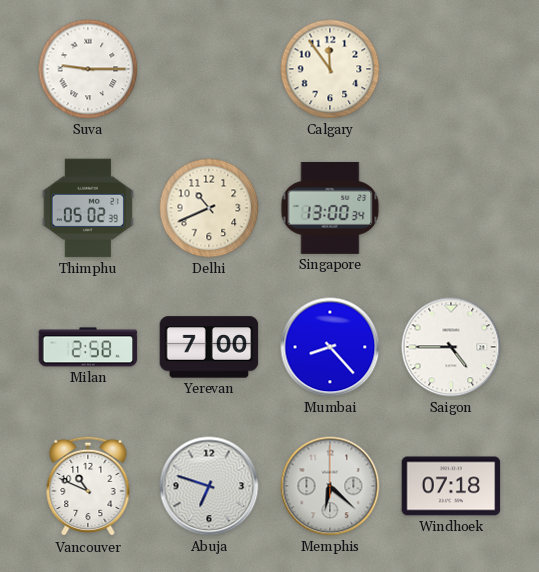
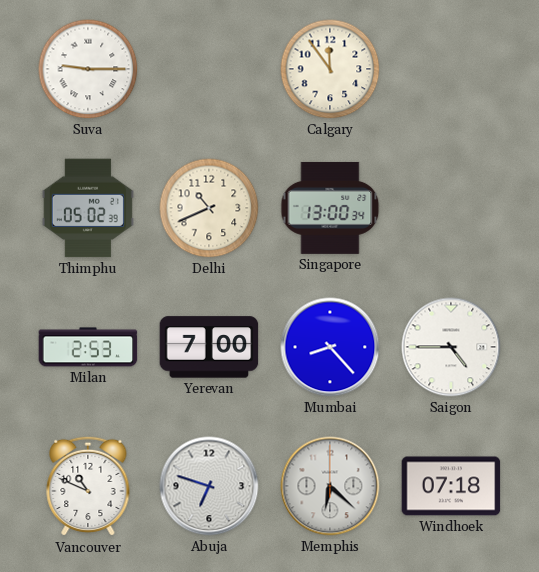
Milan: 2:58 -> 2:53 (88, 347)
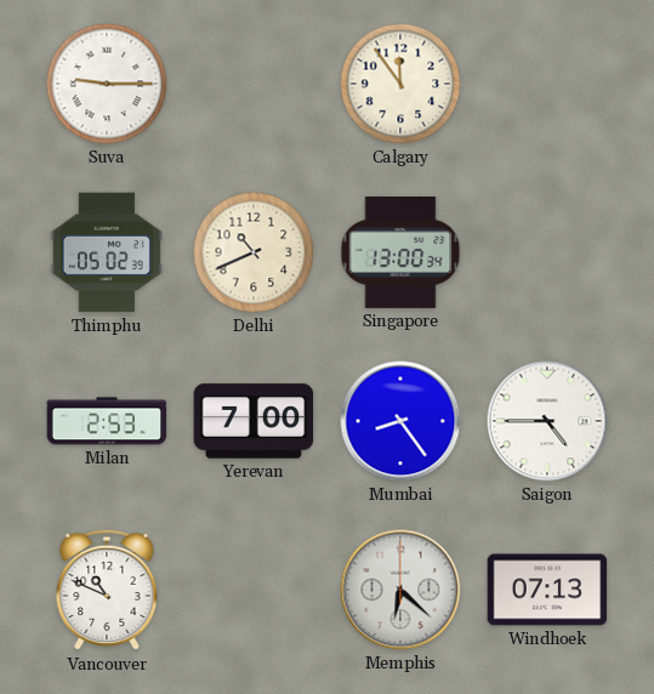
Mumbai: 8:23 -> 8:24 (400, 421)
Abuja: 6:48 -> none (209, 486)
Windhoek: 07:18 -> 07:13 (547, 590)
